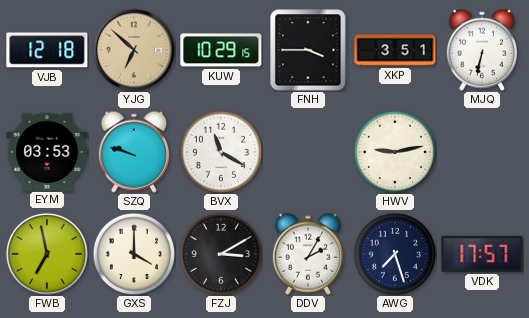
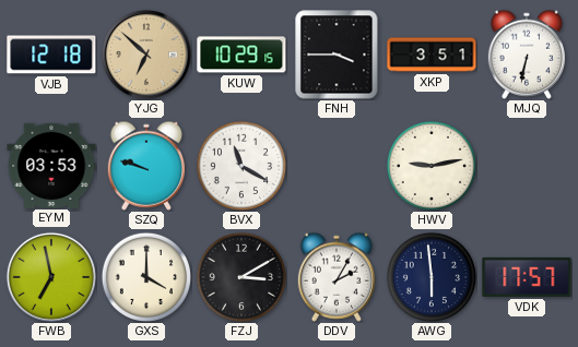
AWG: 7:27 -> 5:59 (430, 276)
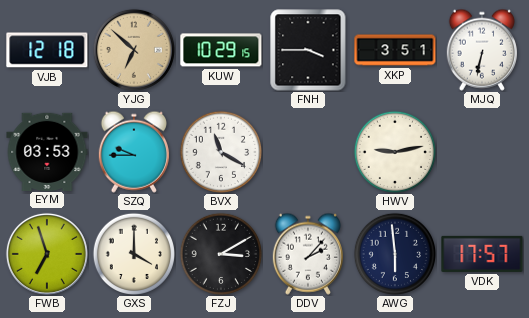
SZQ: 9:48 -> 9:45 (134, 152)
FWB: 6:58 -> 6:57 (47, 254)
DDV: 2:05 -> 2:07 (308, 254)
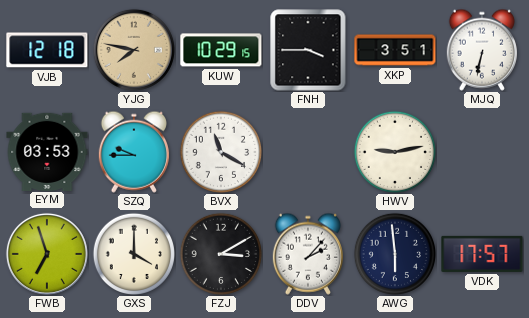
YJG: 6:52 -> 7:47 (134, 50)
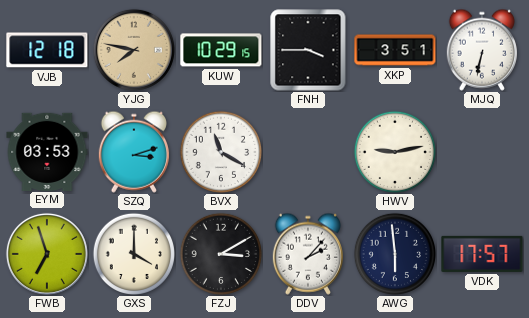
SZQ: 9:45 -> 3:12 (134, 152)
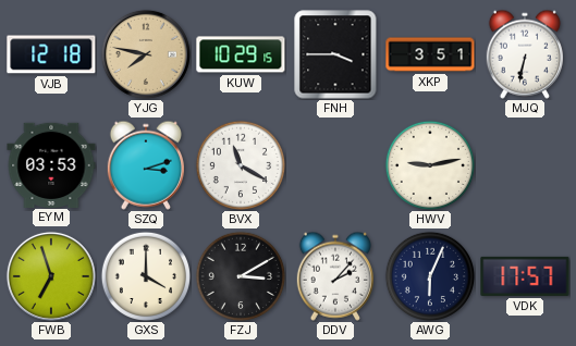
AWG: 5:59 -> 6:04 (429, 275)
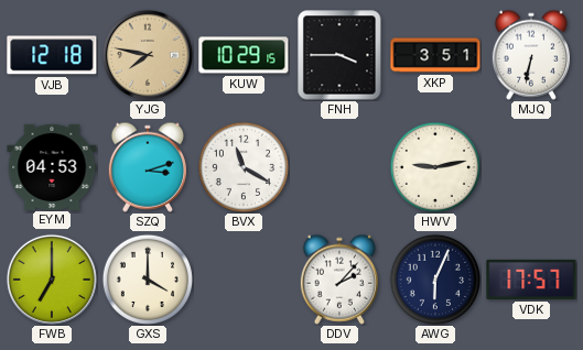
EYM: 03:53 -> 04:53 (52, 166)
FWB: 6:57 -> 7:00 (52, 280)
FZJ: 3:10 -> none (240, 275)
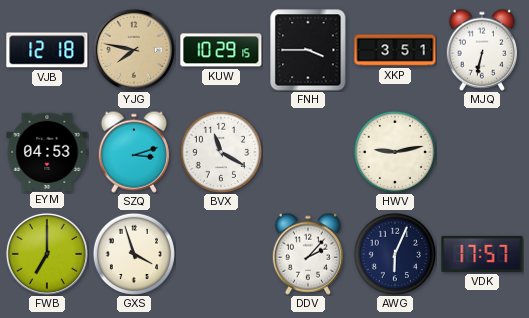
GXS: 4:00 -> 3:57 (133, 253)
